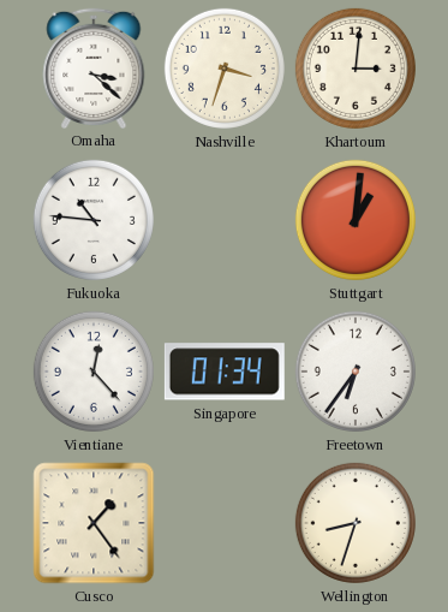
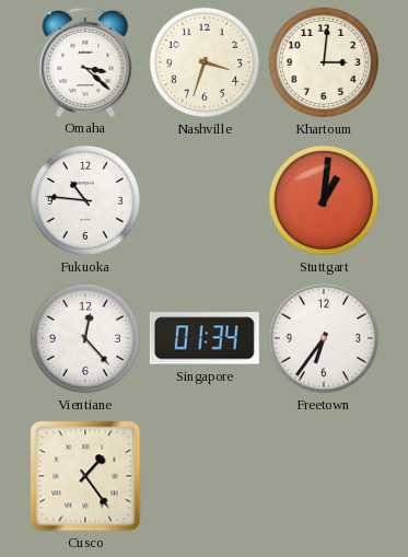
Wellington: 8:33 -> none (356, 523)
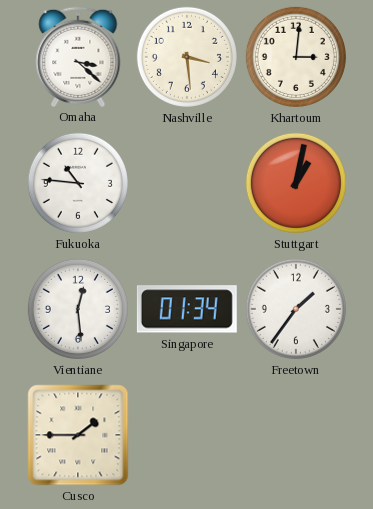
Nashville: 3:33 -> 3:29 (187, 57)
Stuttgart: 1:01 -> 1:02 (296, 183)
Vientiane: 12:23 -> 12:29 (78, 309)
Freetown: 6:36 -> 1:36 (296, 309)
Cusco: 1:24 -> 1:45 (78, 435)
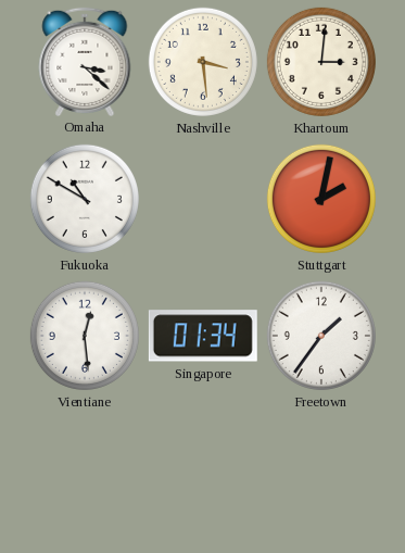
Fukuoka: 10:46 -> 10:50 (85, 199)
Stuttgart: 1:02 -> 2:02 (321, 199)
Cusco: 1:45 -> none (78, 435)
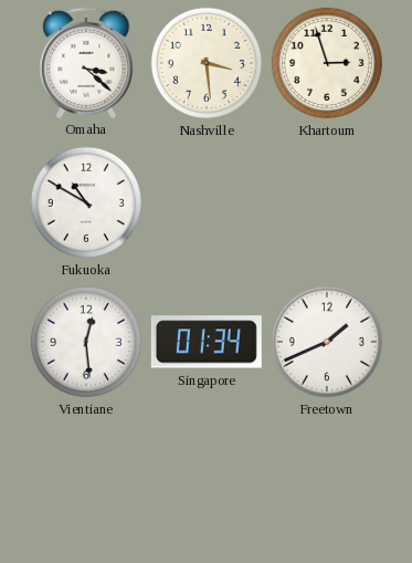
Khartoum: 3:01 -> 2:57 (327, 63)
Stuttgart: 2:02 -> none (321, 199)
Freetown: 1:36 -> 1:41 (327, 342)
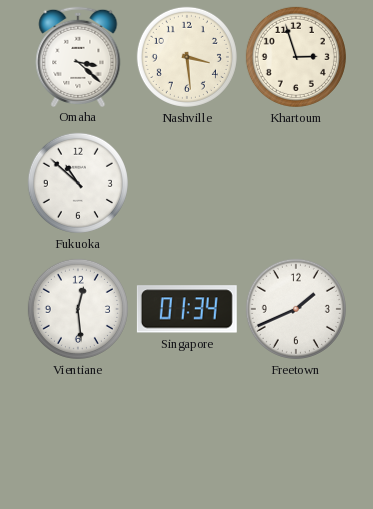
Fukuoka: 10:50 -> 10:52 (78, 183)
